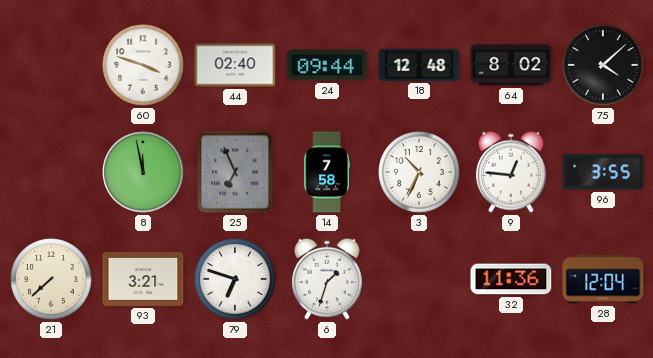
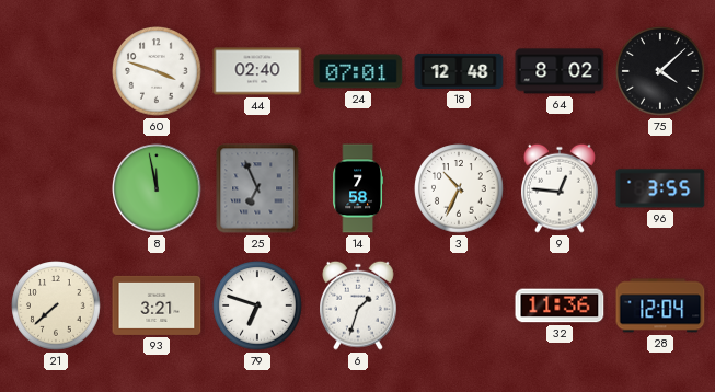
24: 09:44 -> 07:01 (358, 71)
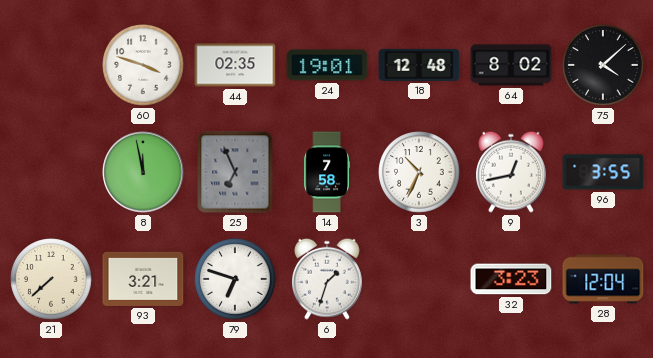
44: 02:40 -> 02:35 (235, 65)
24: 07:01 -> 19:01 (327, 65)
9: 12:46 -> 12:43 (512, 172)
32: 11:36 -> 3:23 (511, 279)
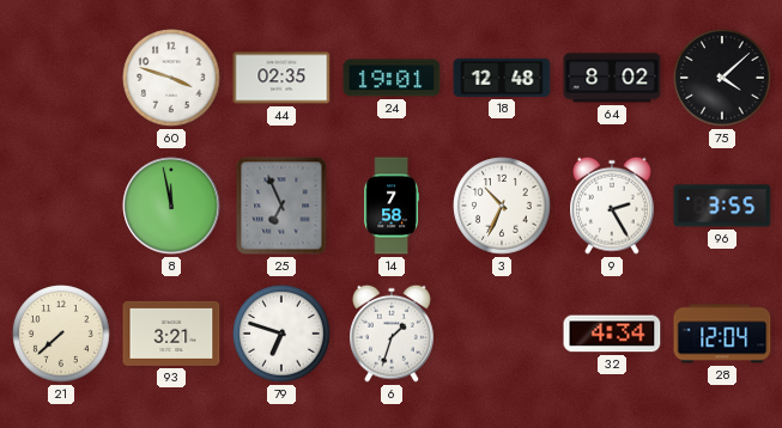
9: 12:43 -> 2:25 (613, 206)
32: 3:23 -> 4:34 (612, 334)
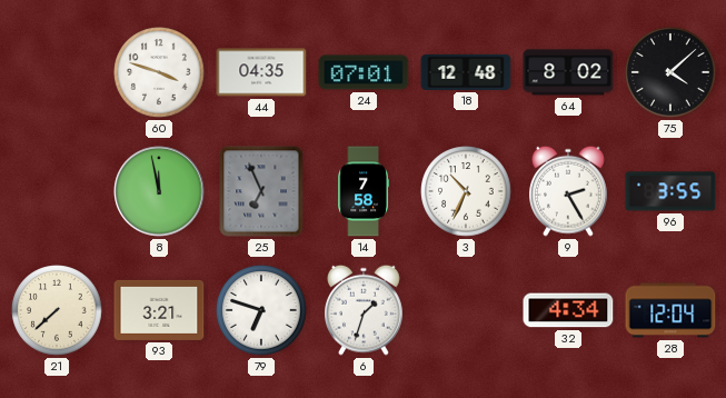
44: 02:35 -> 04:35 (261, 72)
24: 19:01 -> 07:01 (364, 72)
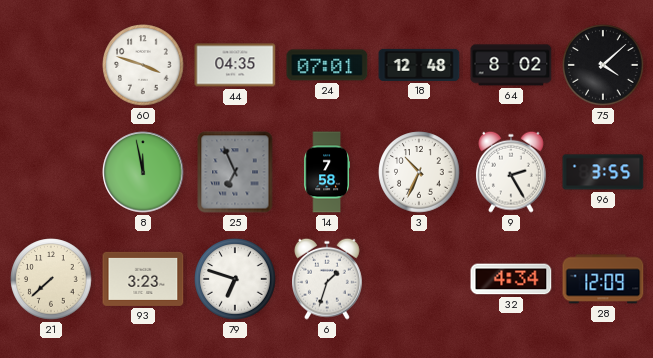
93: 3:21 -> 3:23 (143, 279)
28: 12:04 -> 12:09 (603, 279)
